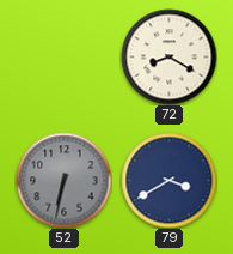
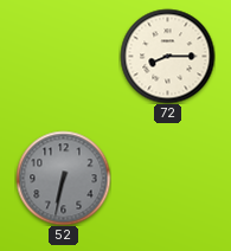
72: 8:20 -> 8:15 (167, 56)
79: 3:40 -> none (168, 180)
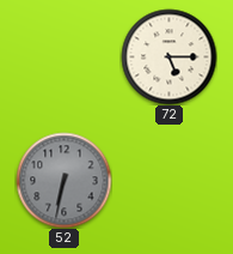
72: 8:15 -> 5:15 (168, 56)
